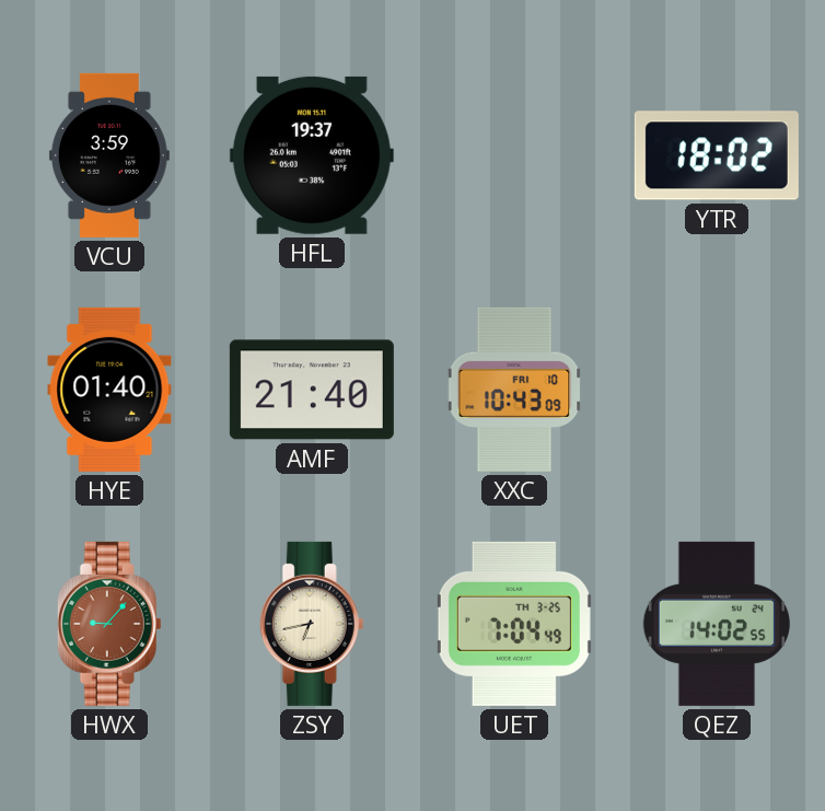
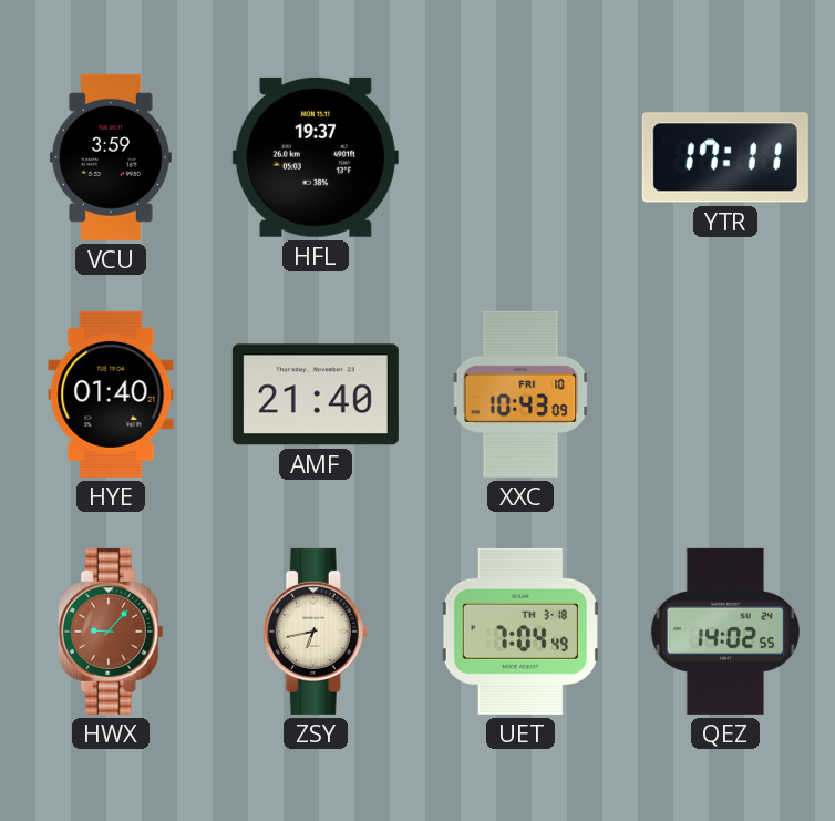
YTR: 18:02 -> 17:11 (725, 157)
UET date: TH 3-25 -> TH 3-18 (520, 632)
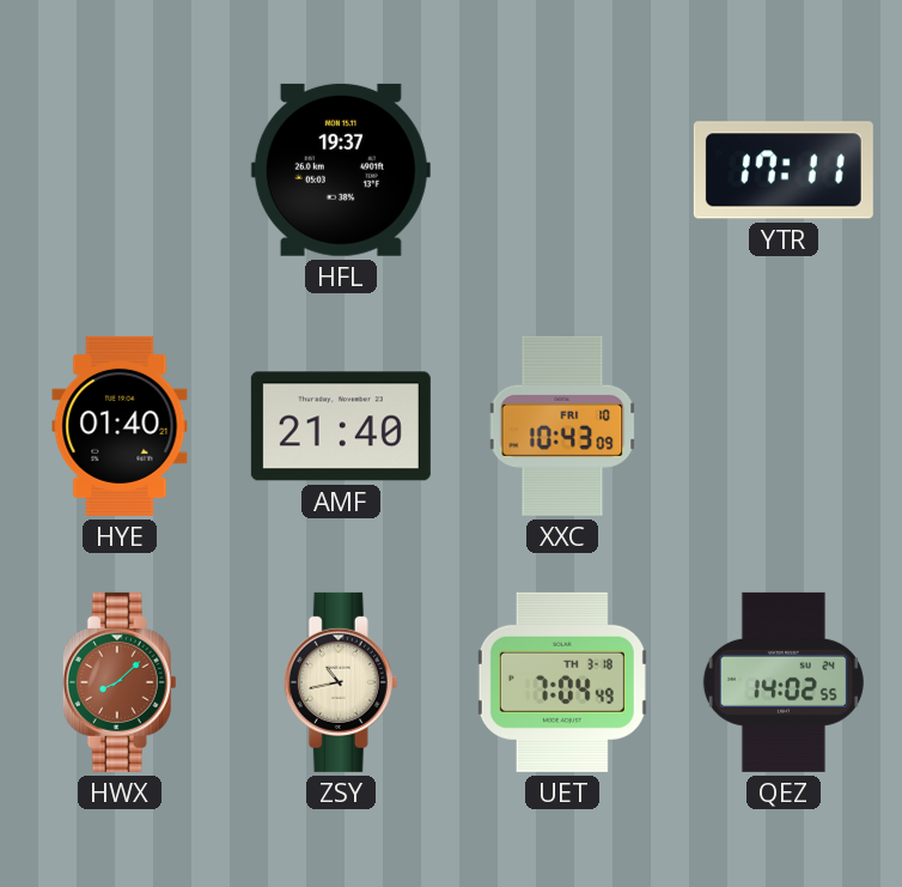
VCU: 3:59 -> none (111, 157)
HWX: 9:07 -> 8:08 (120, 682)
ZSY: 6:43 -> 10:43 (341, 682)
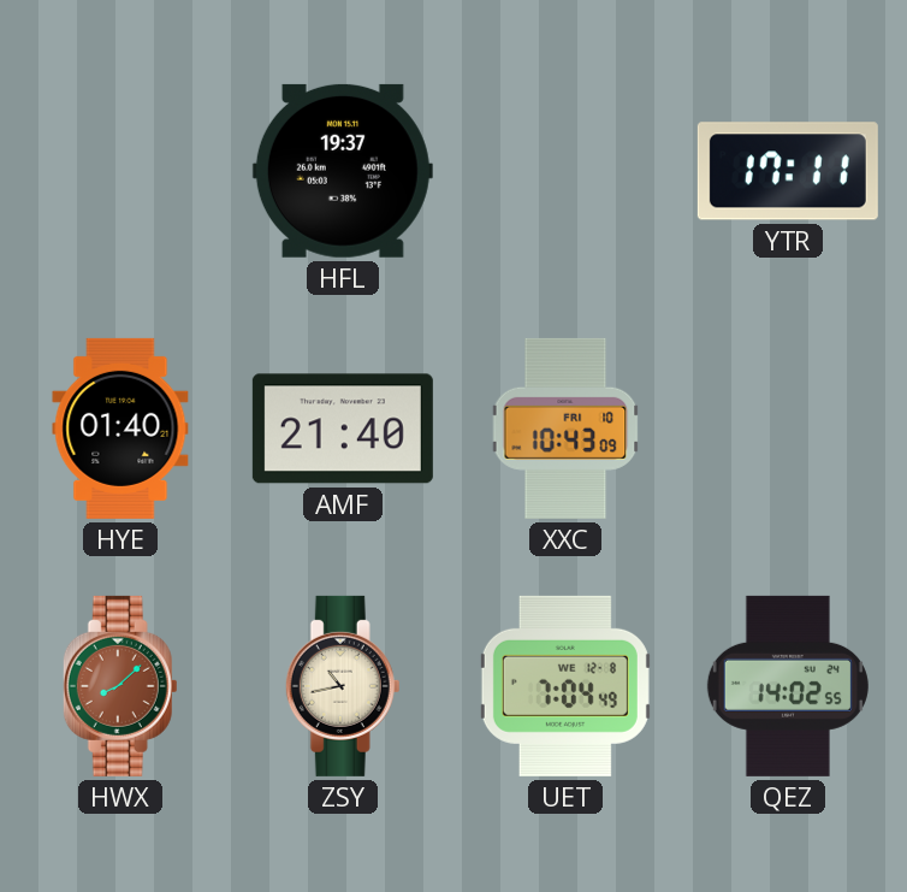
UET date: TH 3-18 -> WE 12-8 (565, 686)
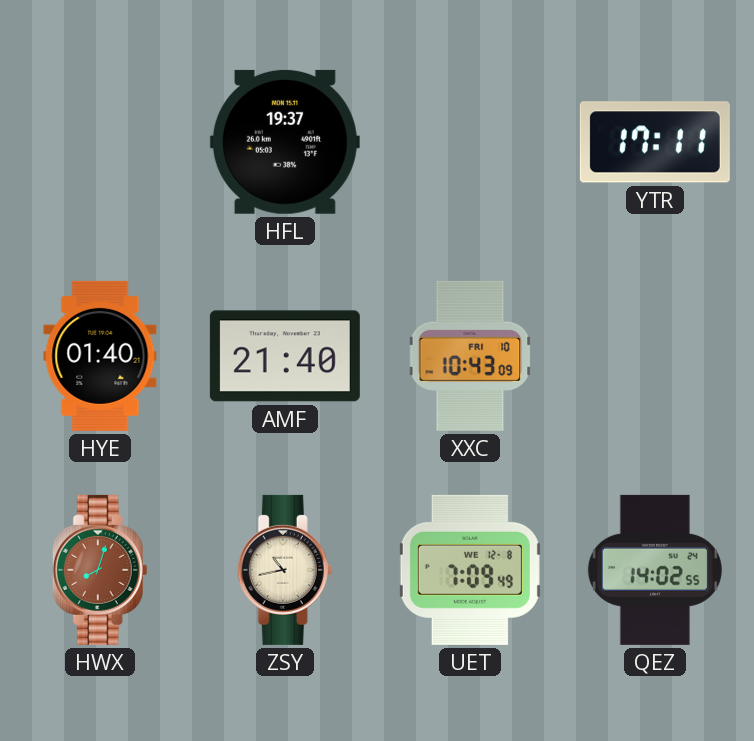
HWX: 8:08 -> 8:03 (100, 570)
UET: 7:04 -> 7:09 (470, 570)
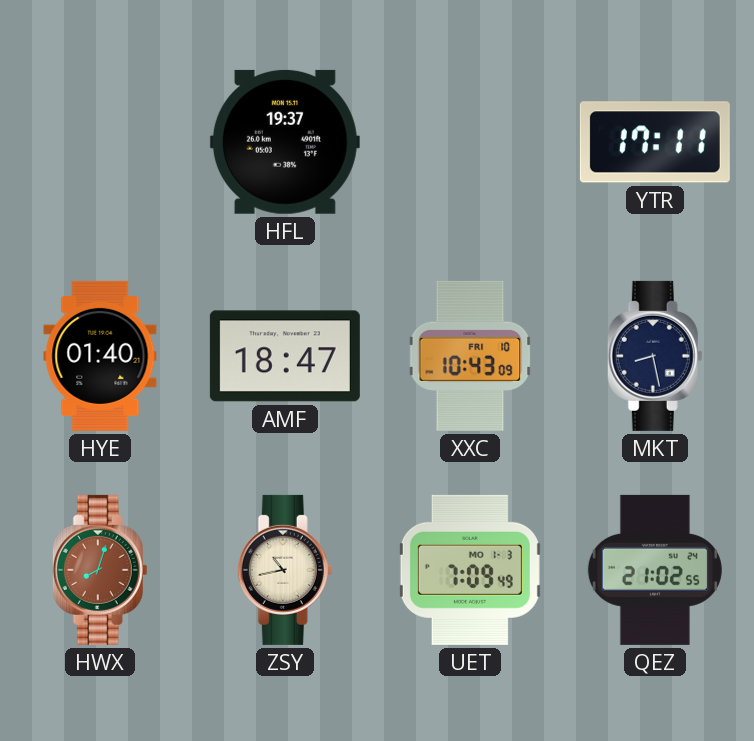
AMF: 21:40 -> 18:47 (285, 356)
MKT: none -> 8:28 (655, 356)
UET date: WE 12-8 -> MO 1-3 (470, 570)
QEZ: 14:02 -> 21:02 (655, 570)
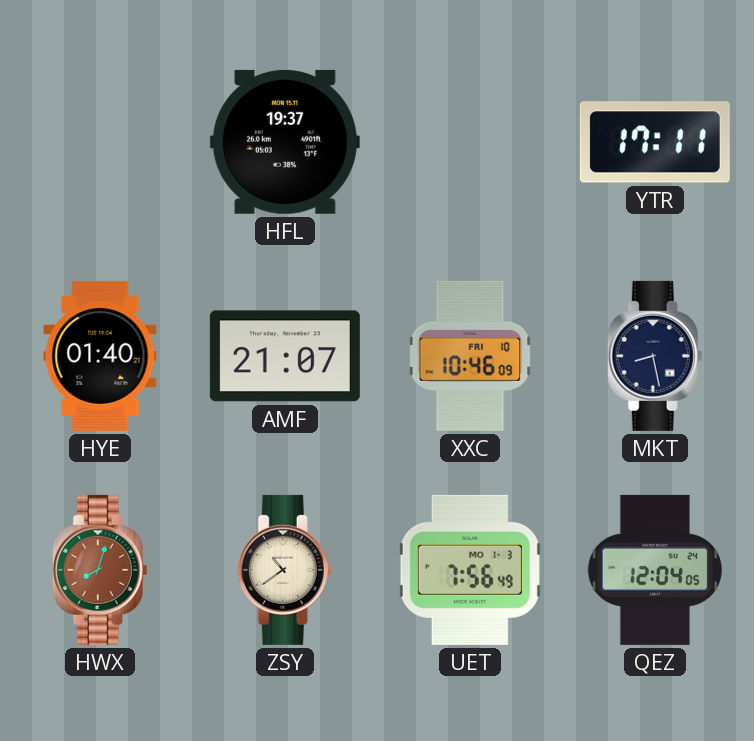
AMF: 18:47 -> 21:07 (285, 356)
XXC: 10:43 -> 10:46 (470, 356)
ZSY: 10:43 -> 10:39 (285, 570)
UET: 7:09 -> 7:56 (470, 570)
QEZ: 21:02 -> 12:04 (655, 570)
